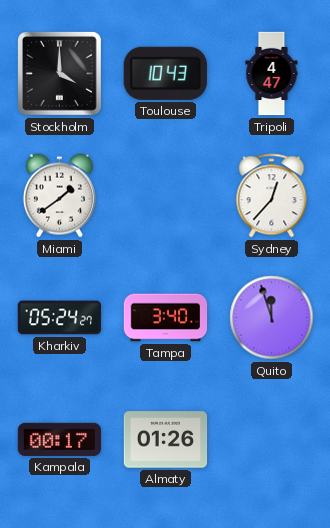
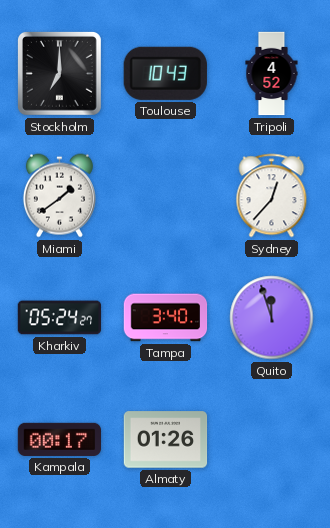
Stockholm: 4:00 -> 7:00 (60, 74)
Tripoli: 4:47 -> 4:52 (272, 74)
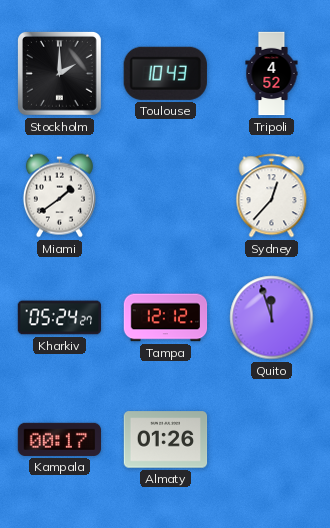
Stockholm: 7:00 -> 2:00 (60, 74)
Tampa: 3:40 -> 12:12 (166, 318)
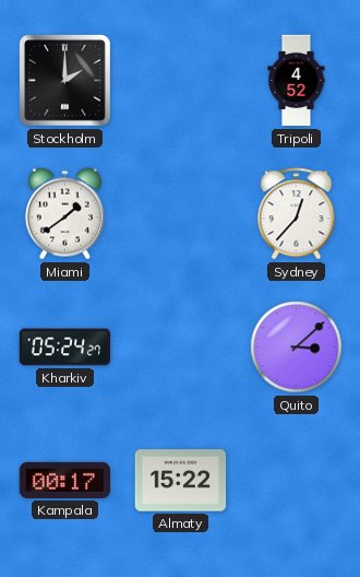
Toulouse: 10:43 -> none (165, 73)
Tampa: 12:12 -> none (166, 318)
Quito: 11:57 -> 3:08 (297, 348)
Almaty: 01:26 -> 15:22 (181, 481)
